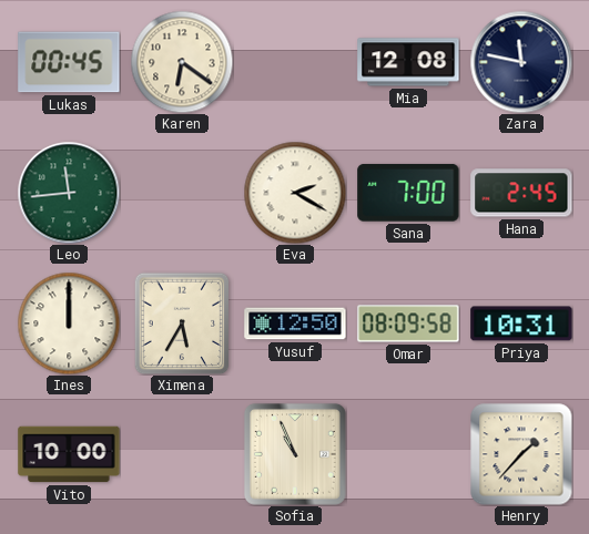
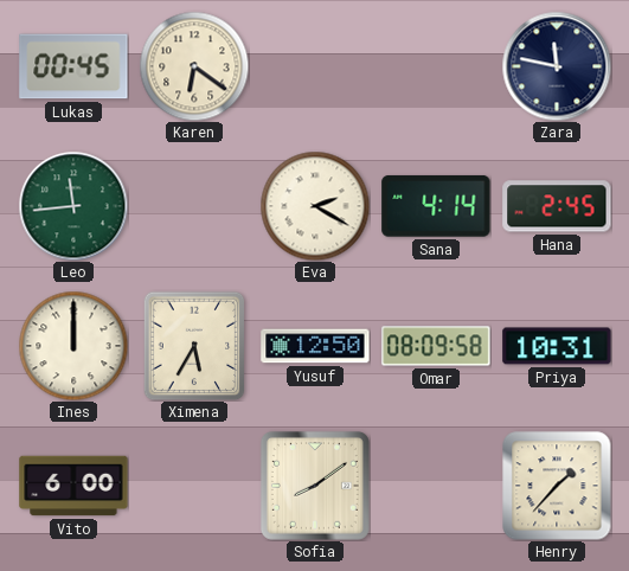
Mia: 12:08 -> none (408, 62)
Sana: 7:00 -> 4:14 (436, 206)
Vito: 10:00 -> 6:00 (73, 486)
Sofia: 10:56 -> 8:09 (315, 486)
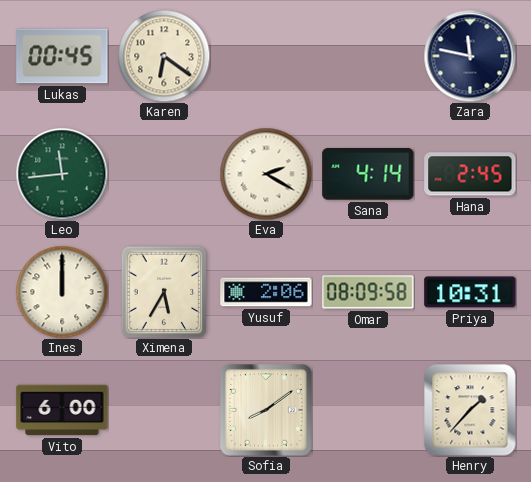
Yusuf: 12:50 -> 2:06 (266, 292)
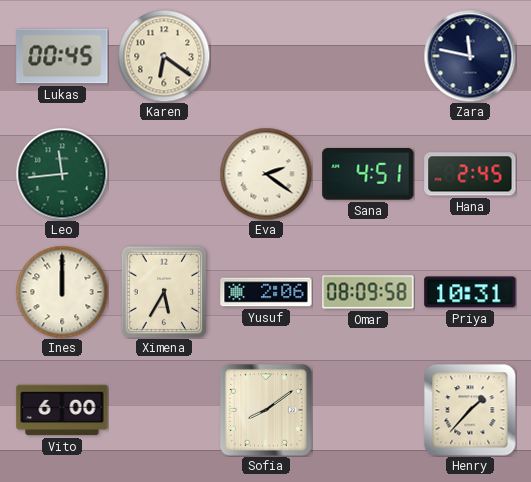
Eva: 2:20 -> 2:21 (266, 174)
Sana: 4:14 -> 4:51 (368, 174)
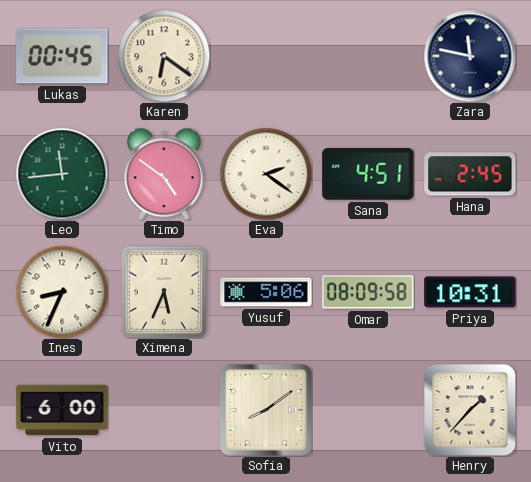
Timo: none -> 4:51 (165, 174)
Ines: 12:00 -> 8:34 (62, 292)
Ximena: 5:35 -> 5:34 (164, 292)
Yusuf: 2:06 -> 5:06 (266, 292)
